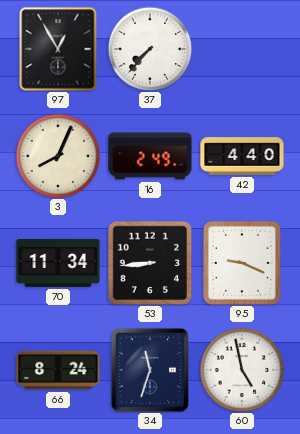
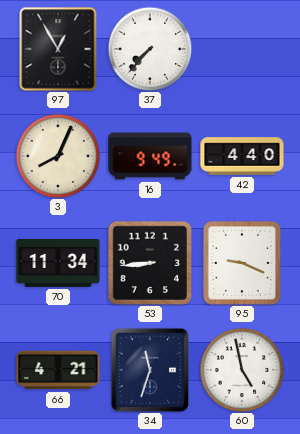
16: 2:49 -> 9:49 (150, 156)
66: 8:24 -> 4:21 (58, 370)
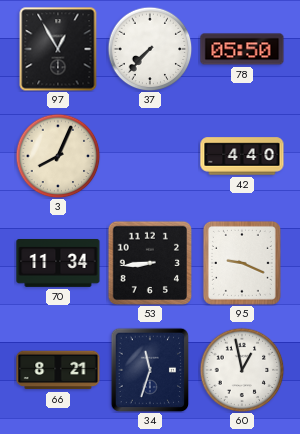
78: none -> 05:50 (242, 49)
16: 9:49 -> none (150, 156)
66: 4:21 -> 8:21 (58, 370)
60: 4:58 -> 12:58 (242, 370)
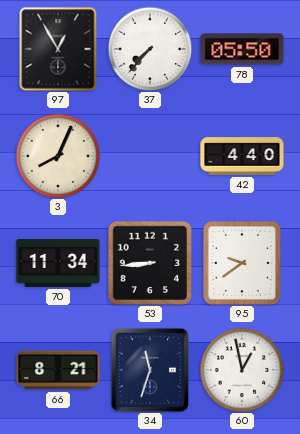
95: 9:19 -> 9:39 (242, 263)
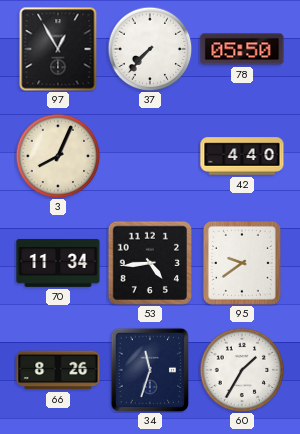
53: 8:44 -> 4:44 (150, 263)
66: 8:21 -> 8:26 (58, 370)
60: 12:58 -> 1:35 (242, 370)
